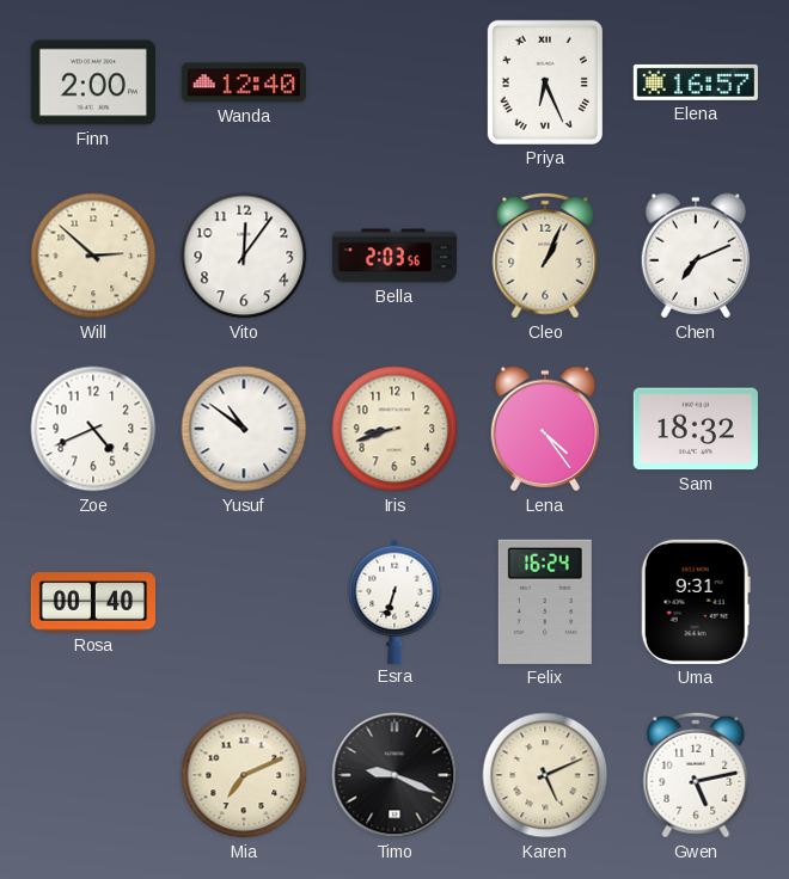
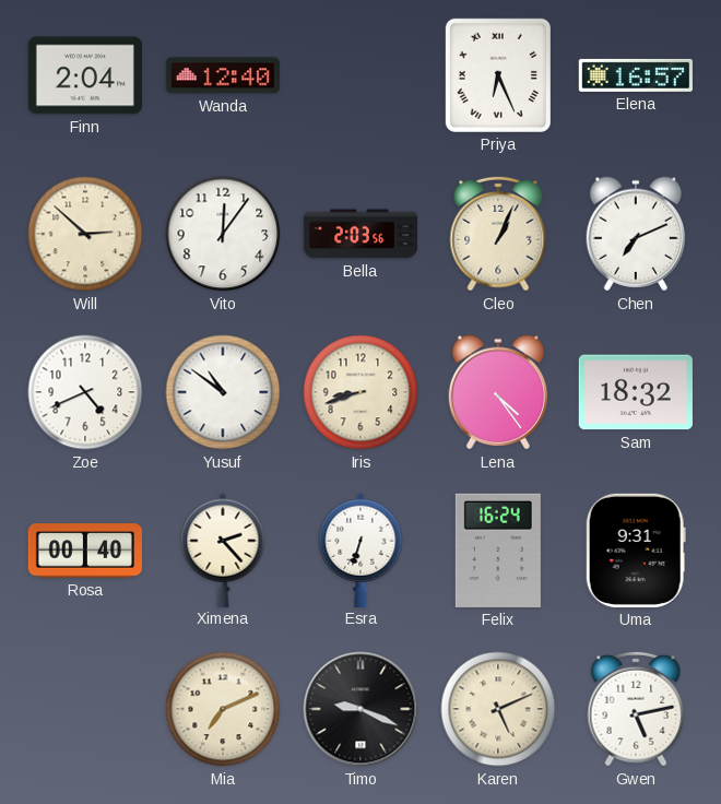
Finn: 2:00 -> 2:04 (85, 75)
Ximena: none -> 2:23 (223, 549)
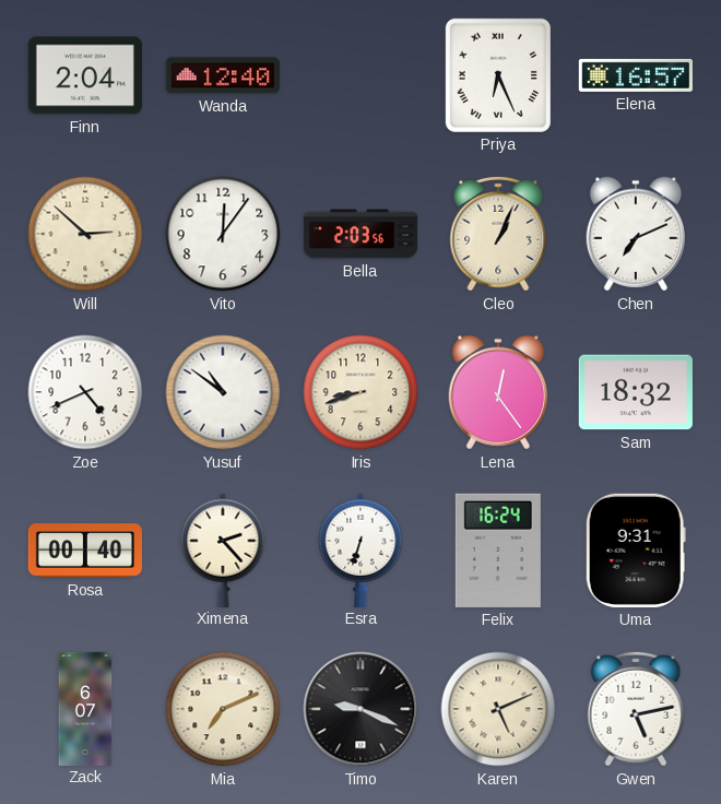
Lena: 4:24 -> 12:24 (497, 392)
Zack: none -> 6:07 (85, 708)
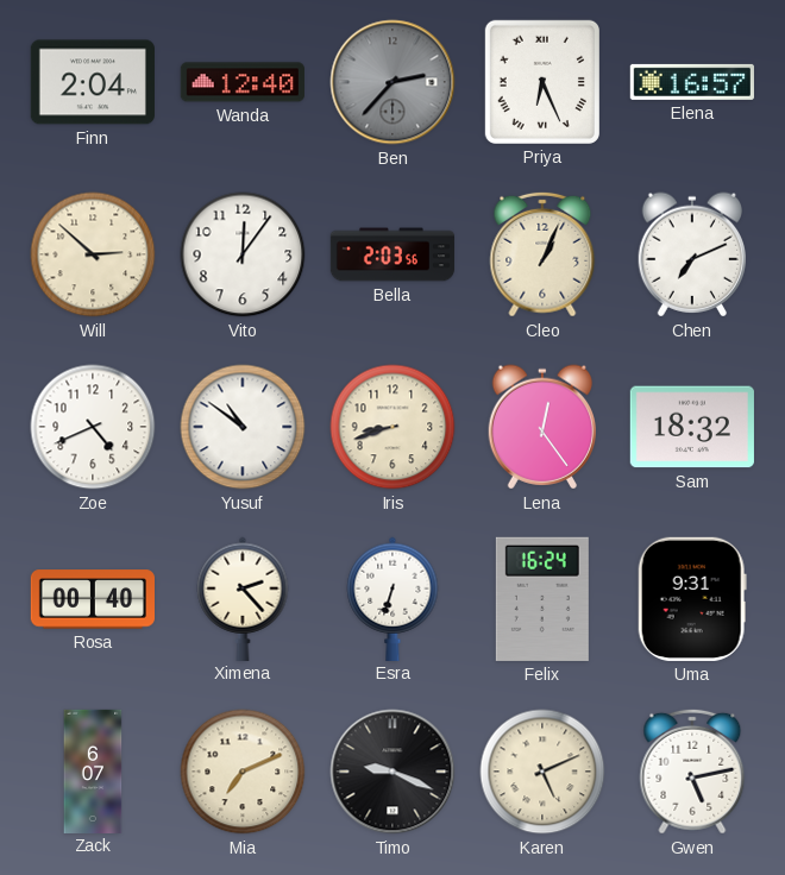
Ben: none -> 2:37 (392, 82)
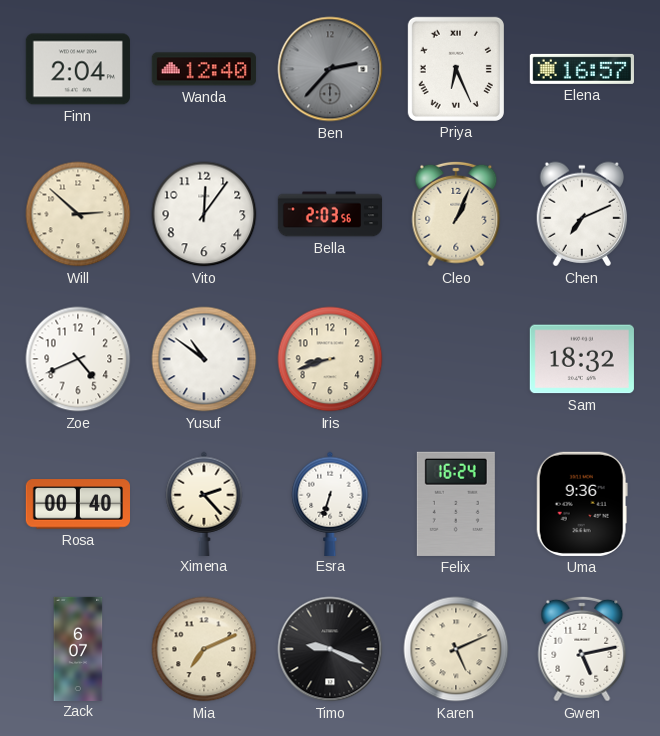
Lena: 12:24 -> none (541, 427)
Uma: 9:31 -> 9:36 (582, 504)
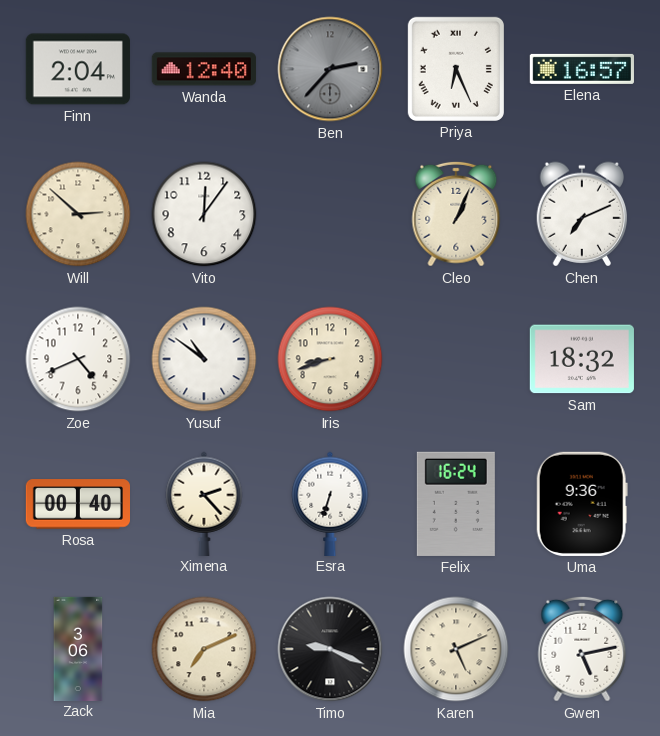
Bella: 2:03 -> none (330, 214)
Zack: 6:07 -> 3:06 (78, 648)
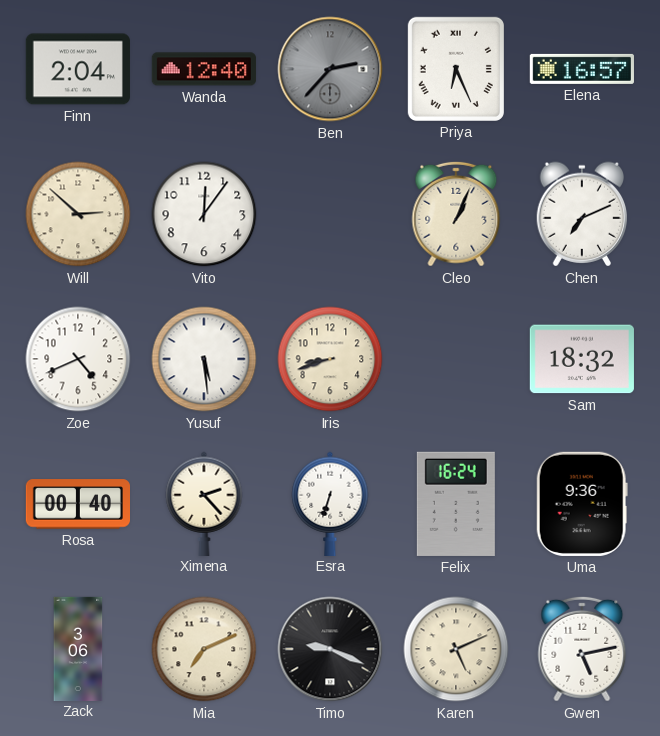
Yusuf: 10:51 -> 5:29 (204, 359)
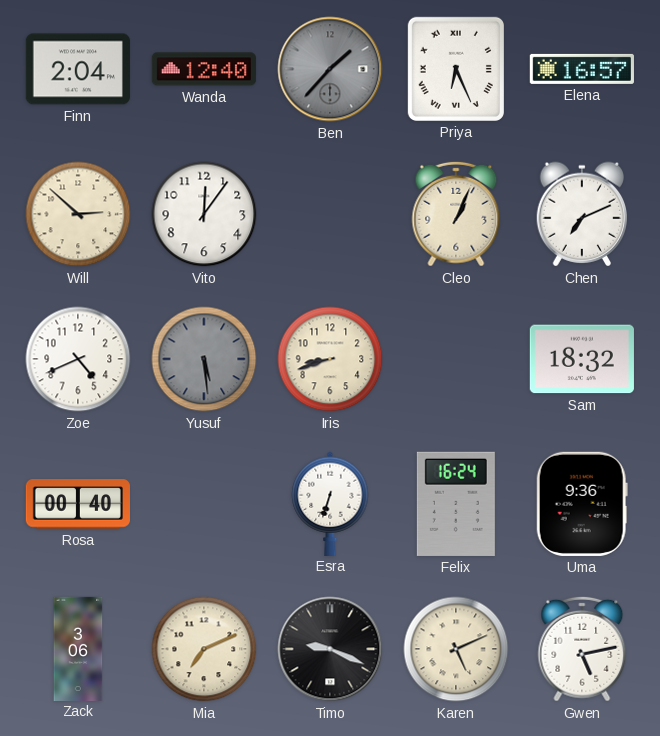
Ben: 2:37 -> 1:37 (330, 69)
Yusuf dial: white -> grey (204, 359)
Ximena: 2:23 -> none (204, 503)
